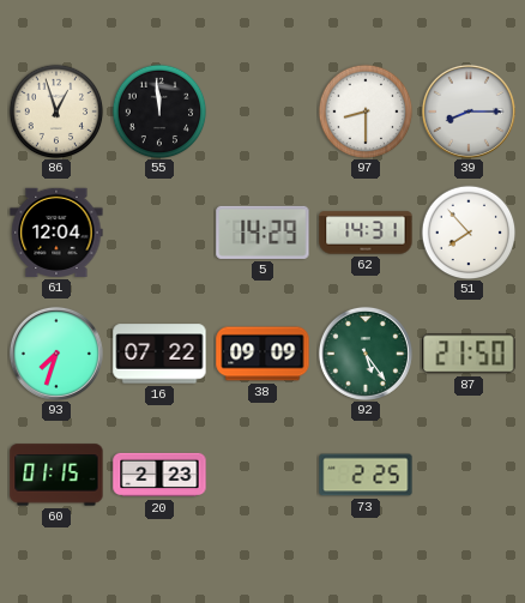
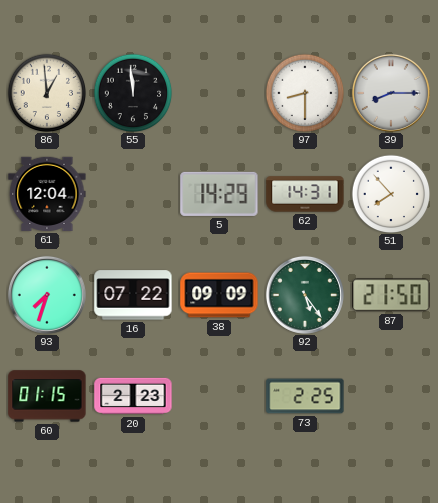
86: 12:57 -> 12:59 (47, 93)
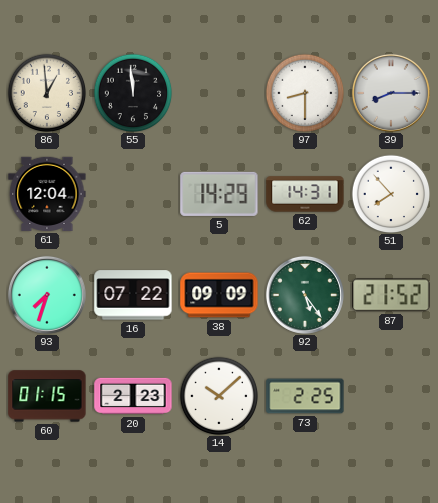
87: 21:50 -> 21:52 (391, 295)
14: none -> 10:08 (219, 396)
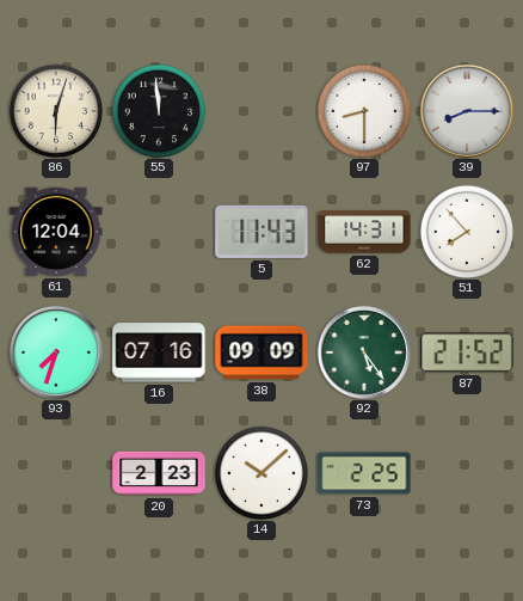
86: 12:59 -> 6:03 (56, 111)
5: 14:29 -> 11:43 (261, 232)
16: 07:22 -> 07:16 (159, 352)
60: 01:15 -> none (47, 396)
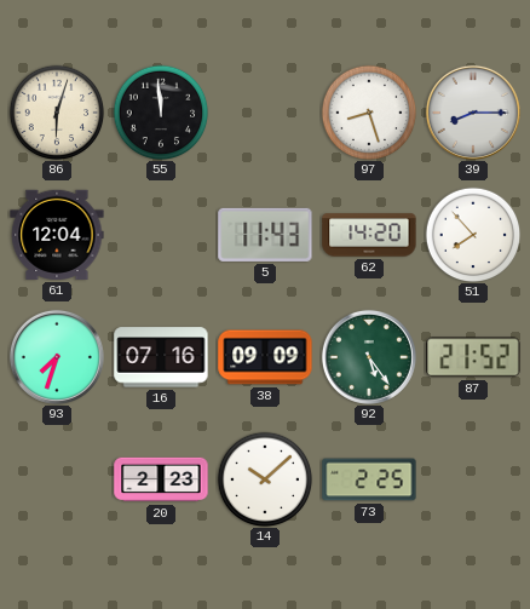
97: 8:30 -> 8:27 (369, 113)
62: 14:31 -> 14:20 (369, 235)
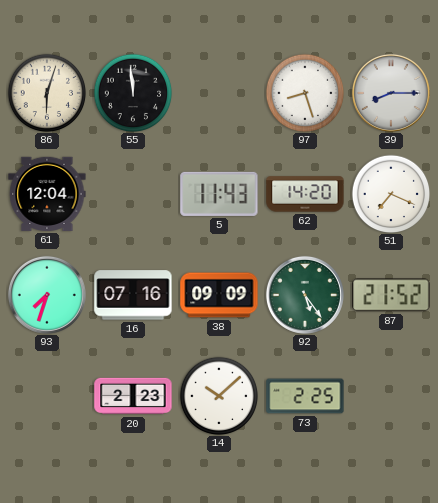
51: 7:53 -> 7:19 (391, 194)
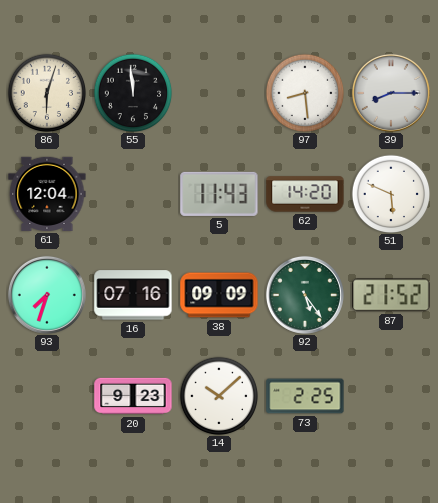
97: 8:27 -> 8:29 (305, 93)
51: 7:19 -> 5:49 (391, 194)
20: 2:23 -> 9:23 (133, 396)
